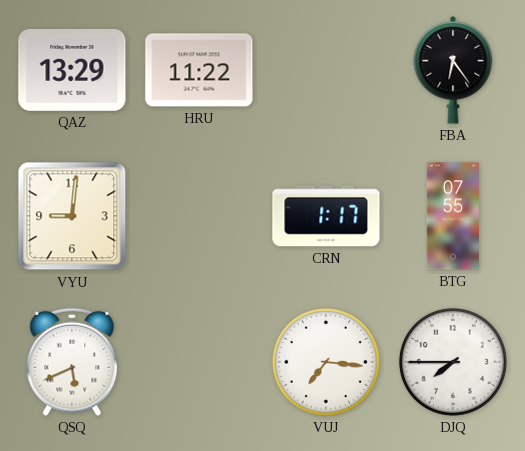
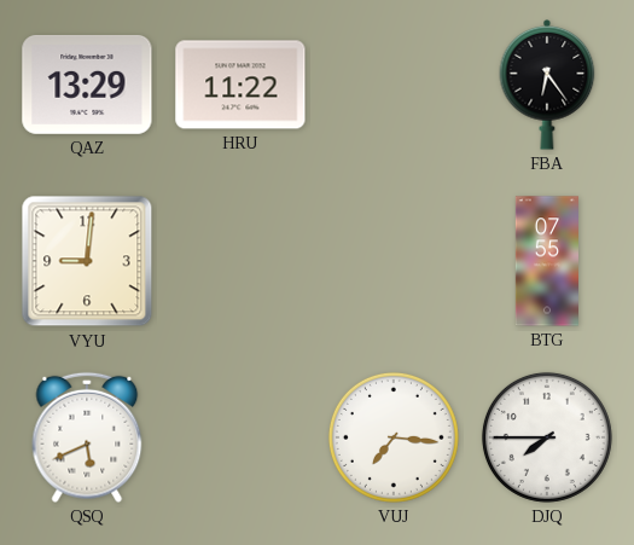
CRN: 1:17 -> none (326, 216)
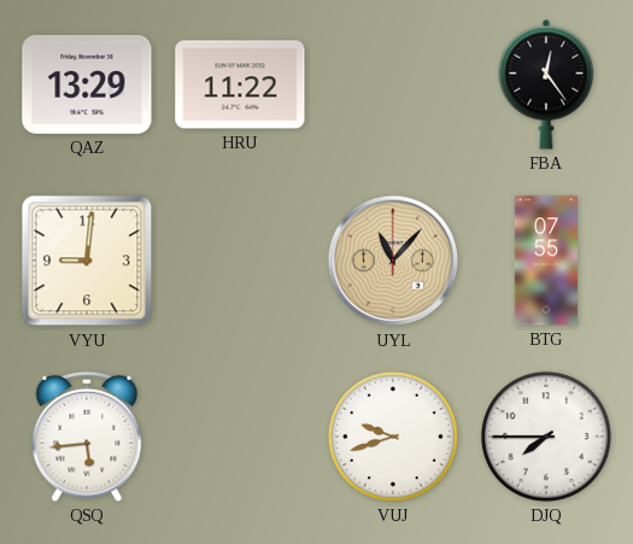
FBA: 6:24 -> 12:24 (546, 86)
UYL: none -> 11:07 (393, 261)
QSQ: 5:41 -> 5:44 (87, 437)
VUJ: 7:16 -> 9:42 (393, 437)
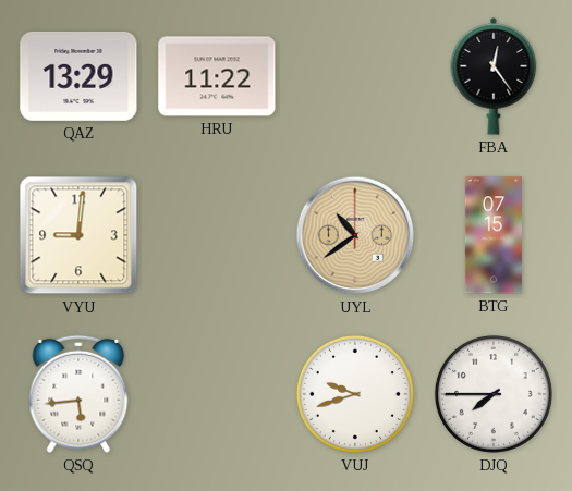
UYL: 11:07 -> 10:39 (355, 235)
BTG: 07:55 -> 07:15 (492, 235)
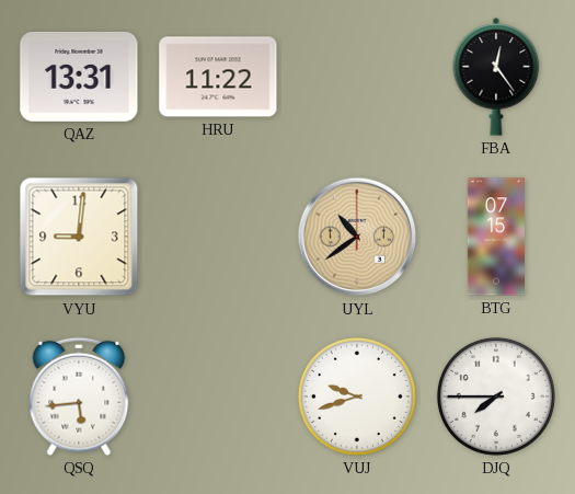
QAZ: 13:29 -> 13:31 (79, 77)
